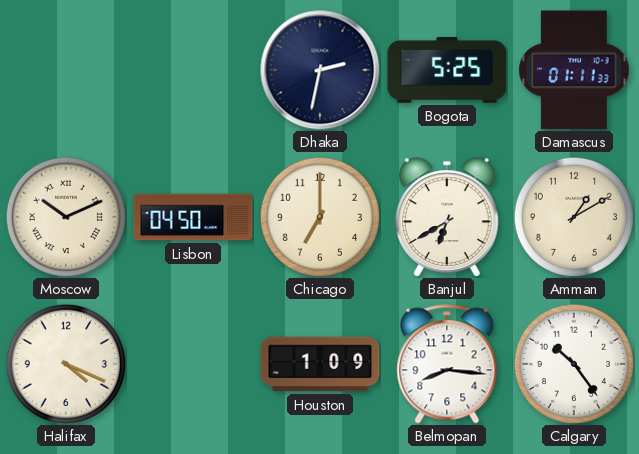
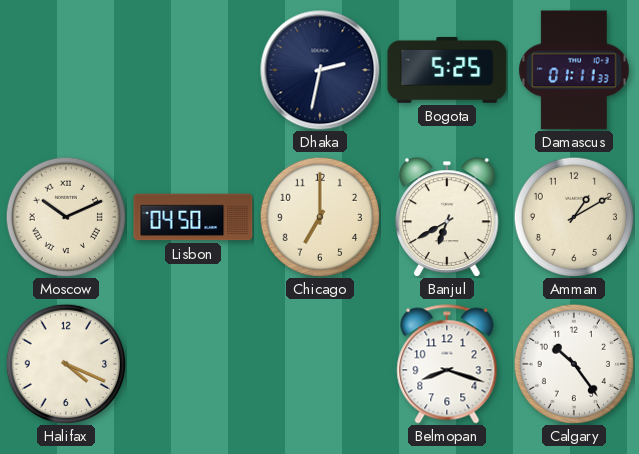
Houston: 1:09 -> none (320, 364)
Belmopan: 8:16 -> 8:18 (447, 364)
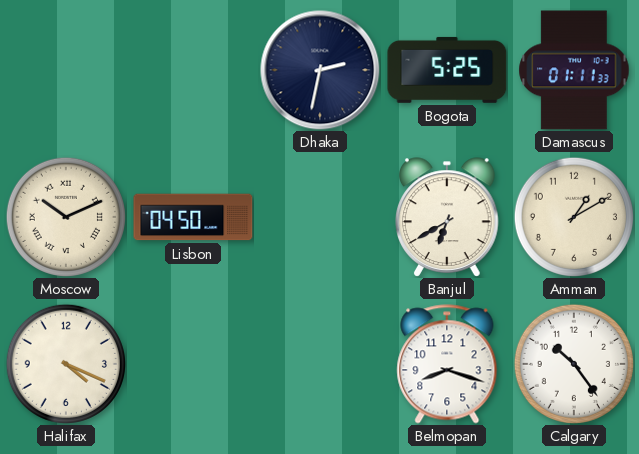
Chicago: 7:00 -> none (320, 217)
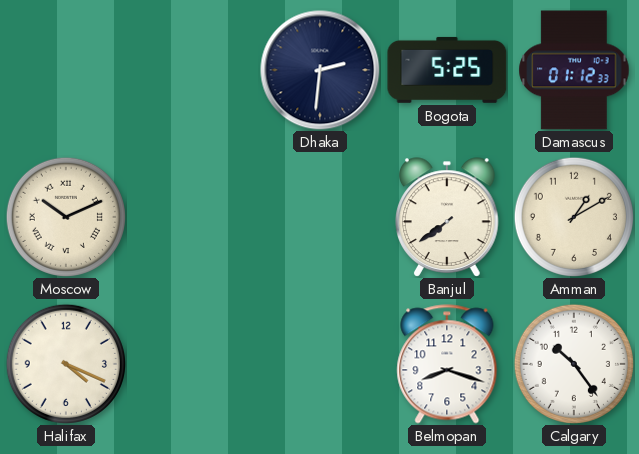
Dhaka: 2:32 -> 2:31 (320, 70)
Damascus: 01:11 -> 01:12 (574, 70)
Lisbon: 04:50 -> none (193, 217)
Banjul: 6:40 -> 7:39 (448, 217)
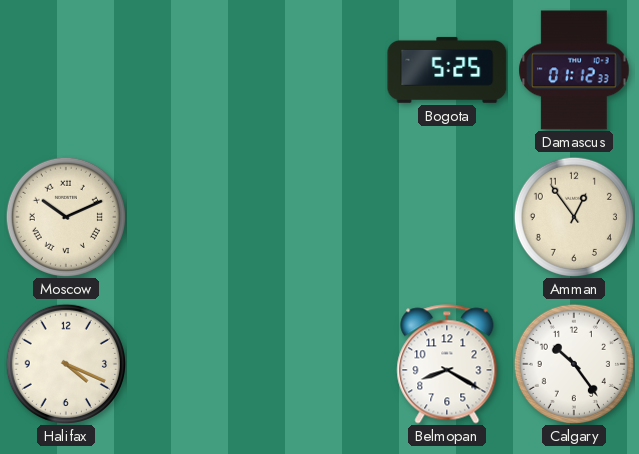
Dhaka: 2:31 -> none (320, 70)
Banjul: 7:39 -> none (448, 217)
Amman: 1:10 -> 12:54 (574, 217)
Belmopan: 8:18 -> 8:20 (447, 364)
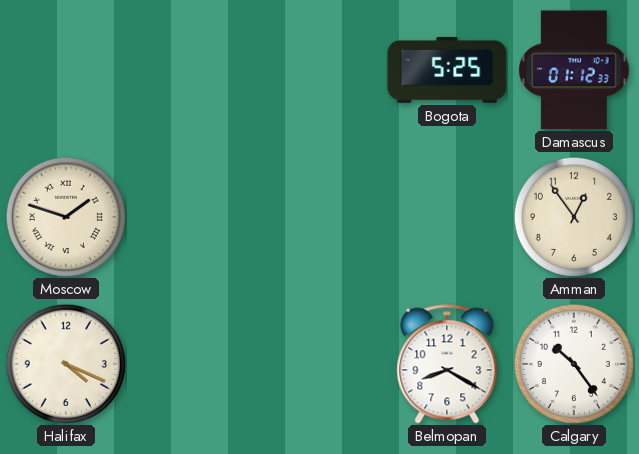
Moscow: 10:11 -> 1:48 (66, 217)
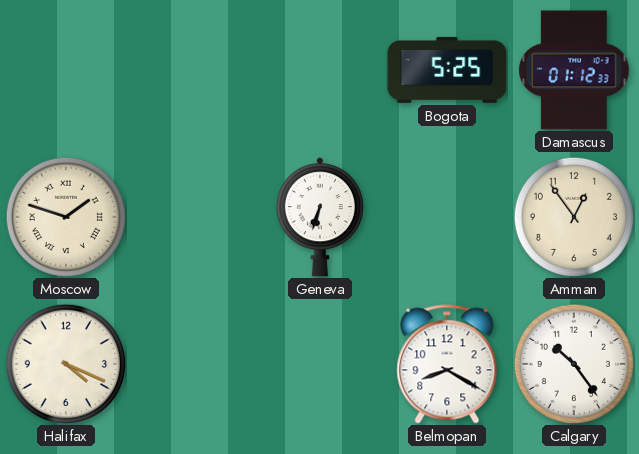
Geneva: none -> 6:33 (320, 217)
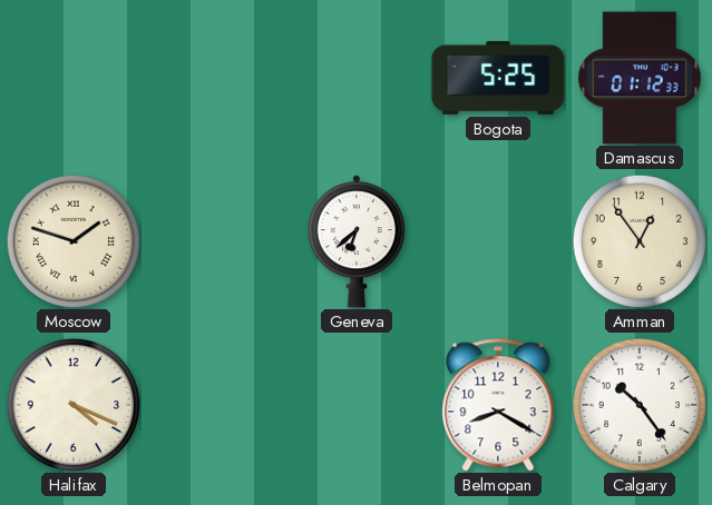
Geneva: 6:33 -> 6:38 (357, 241)
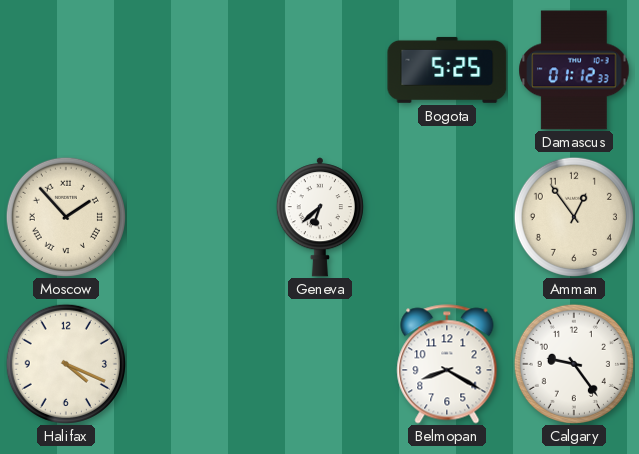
Moscow: 1:48 -> 1:53 (66, 217)
Calgary: 10:24 -> 9:24 (574, 364)
